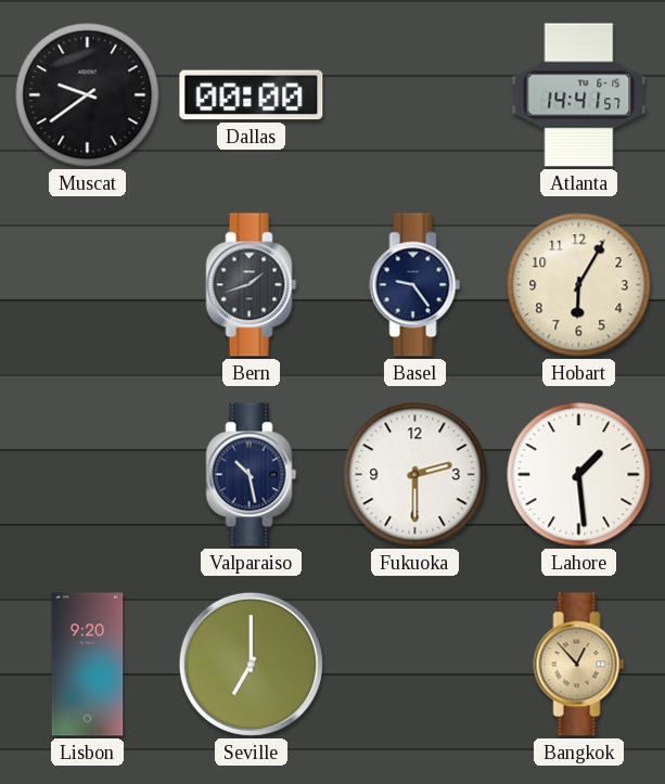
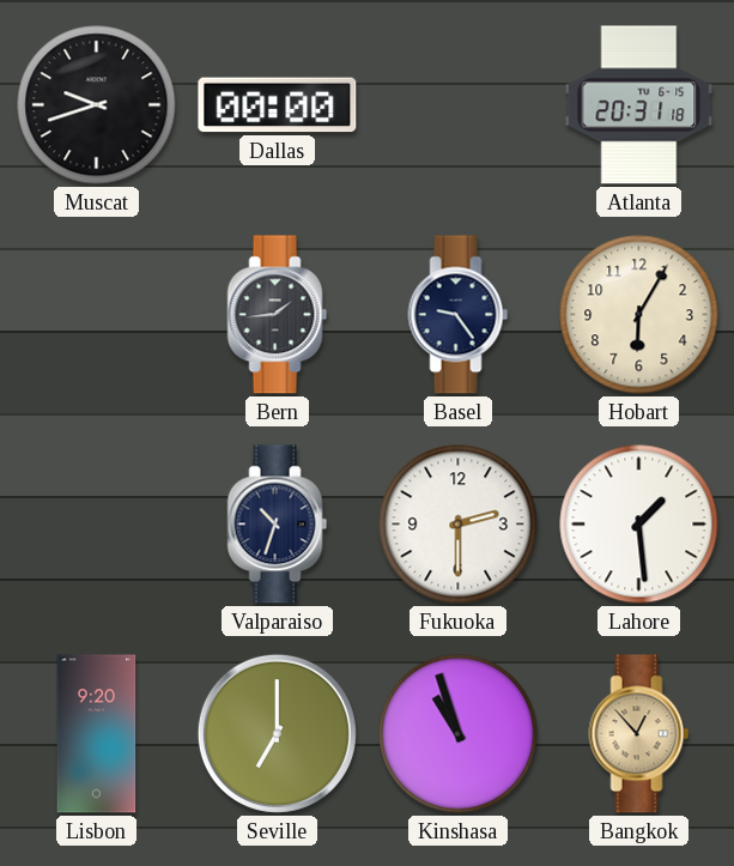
Muscat: 9:39 -> 9:42 (97, 105)
Atlanta: 14:41 -> 20:31 (639, 105)
Bern: 1:42 -> 1:44 (278, 315)
Valparaiso: 10:28 -> 10:33 (278, 525)
Kinshasa: none -> 10:57 (459, 734)
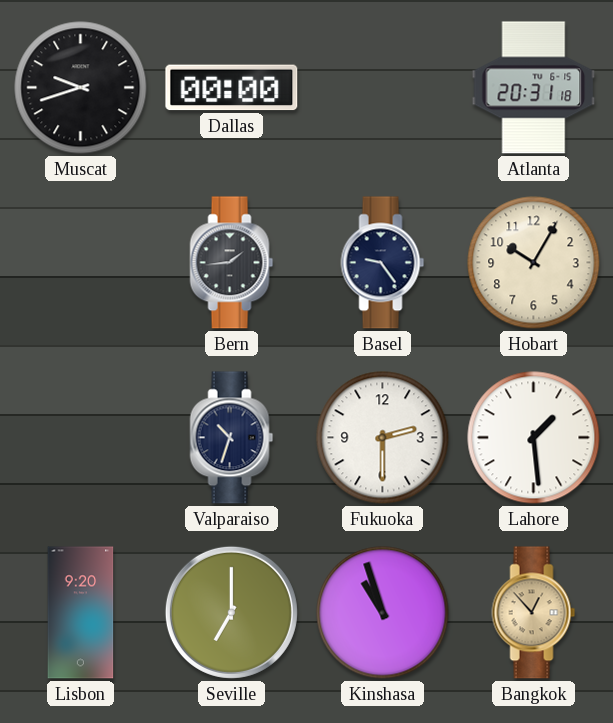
Hobart: 6:05 -> 10:05 (534, 263)
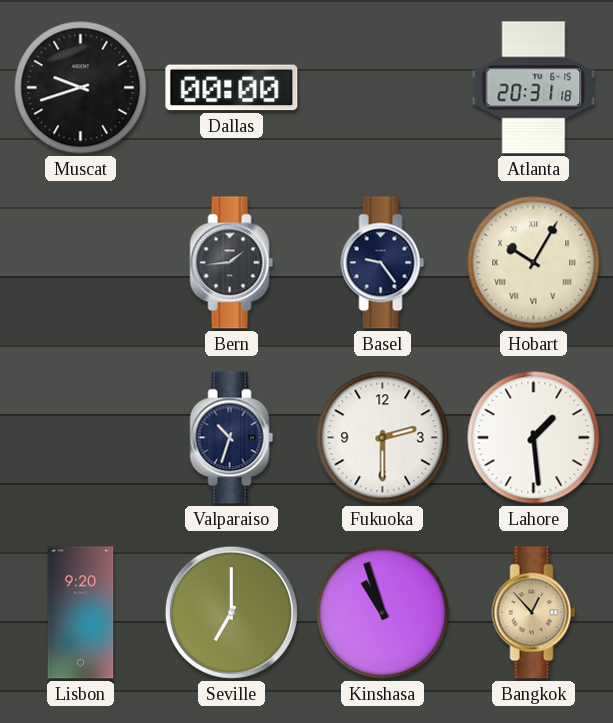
Hobart numerals: Arabic -> Roman (534, 263)
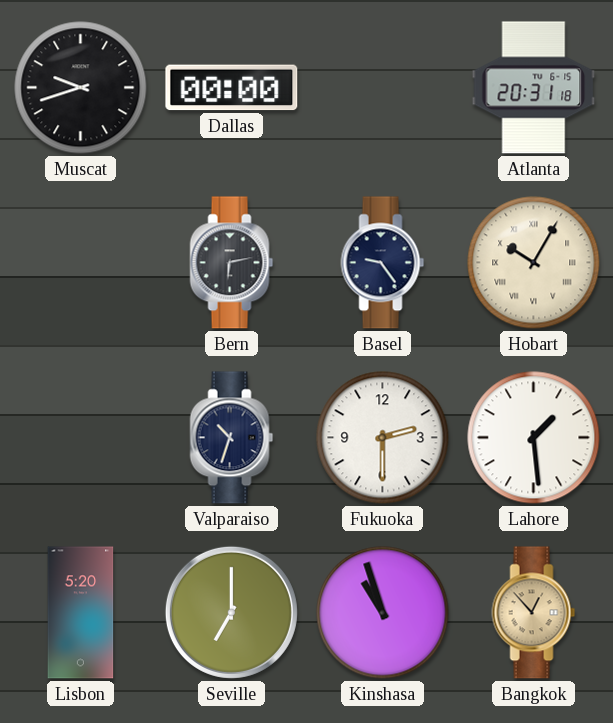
Bern: 1:44 -> 6:13 (232, 263)
Lisbon: 9:20 -> 5:20 (81, 613)
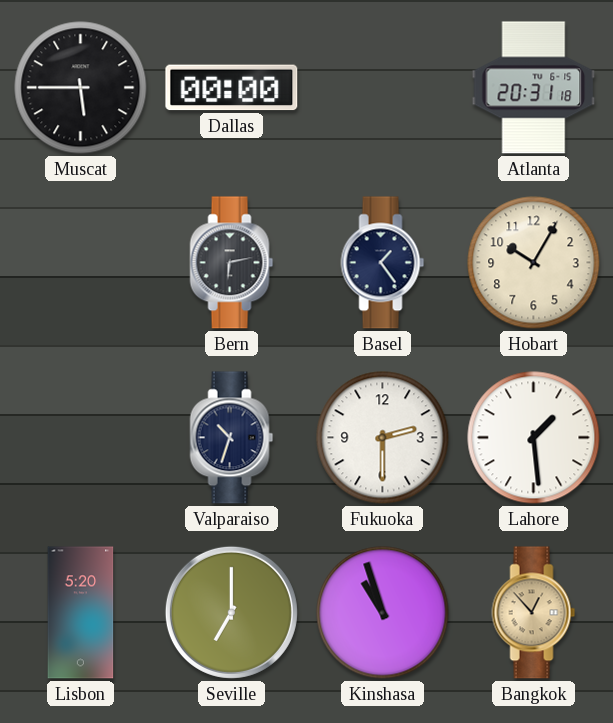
Muscat: 9:42 -> 5:45 (81, 88)
Basel: 9:24 -> 1:24 (383, 263)
Hobart numerals: Roman -> Arabic (534, 263)
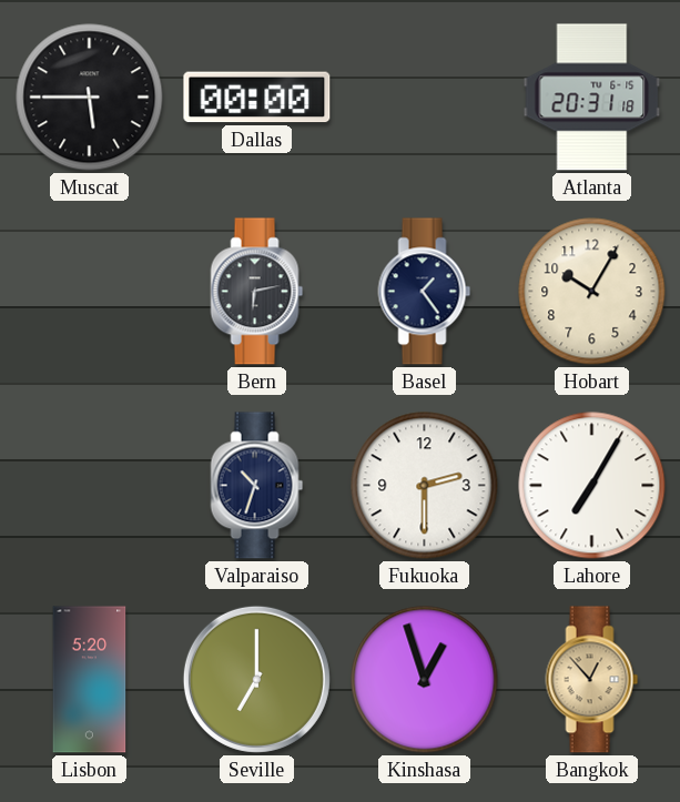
Lahore: 1:29 -> 7:05 (592, 486)
Kinshasa: 10:57 -> 12:57 (425, 680)
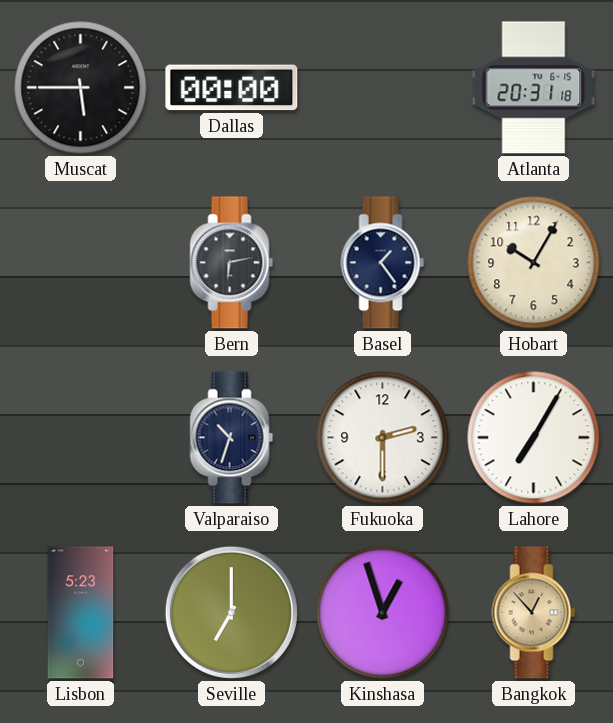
Lisbon: 5:20 -> 5:23 (81, 613)
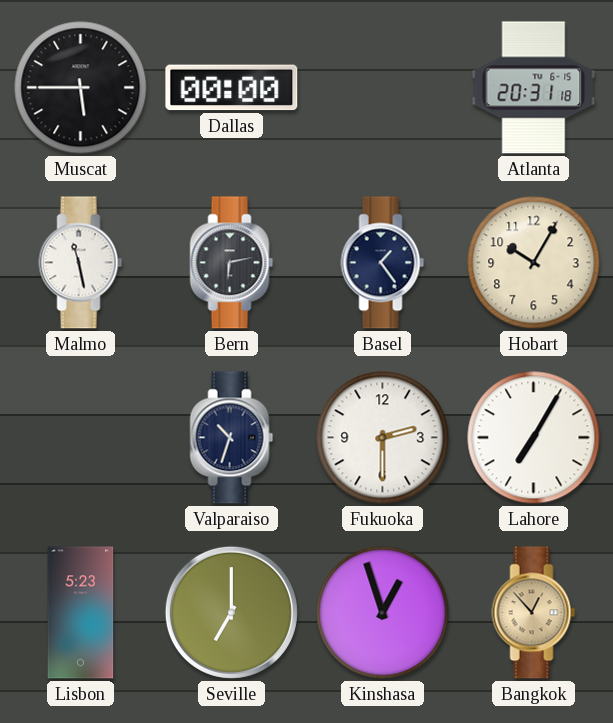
Malmo: none -> 11:28 (81, 263)
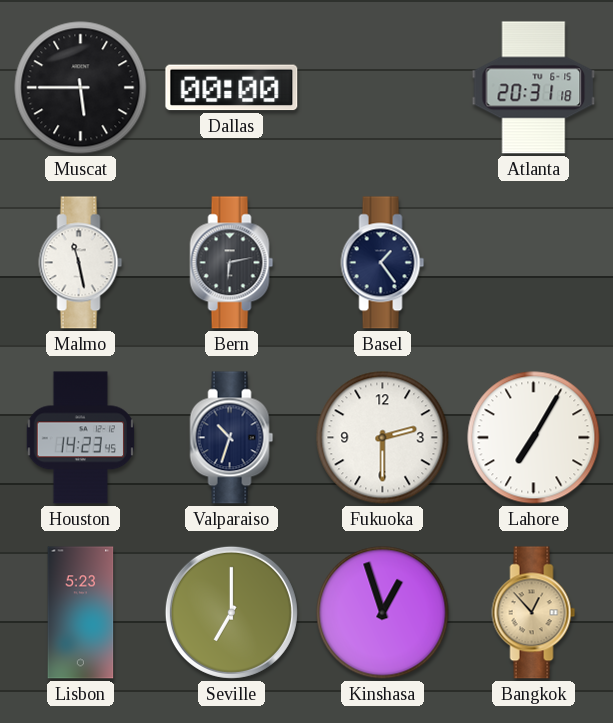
Hobart: 10:05 -> none (534, 263)
Houston: none -> 14:23 (80, 438)
